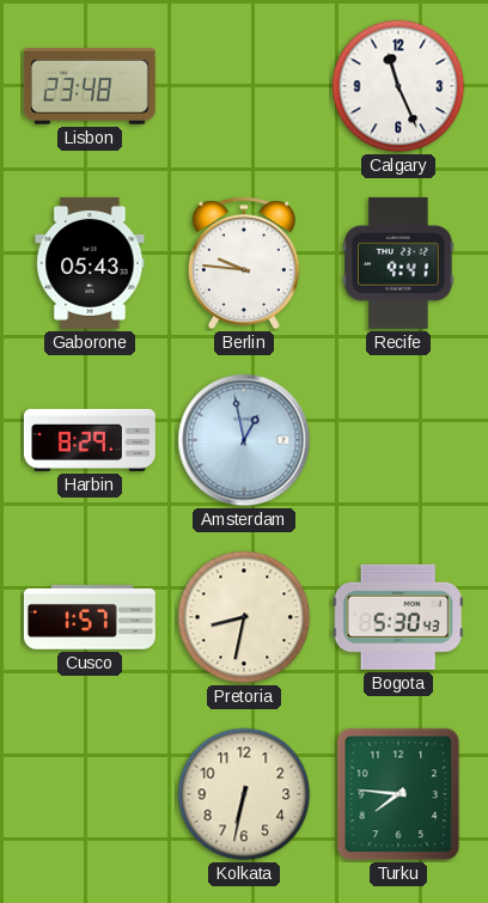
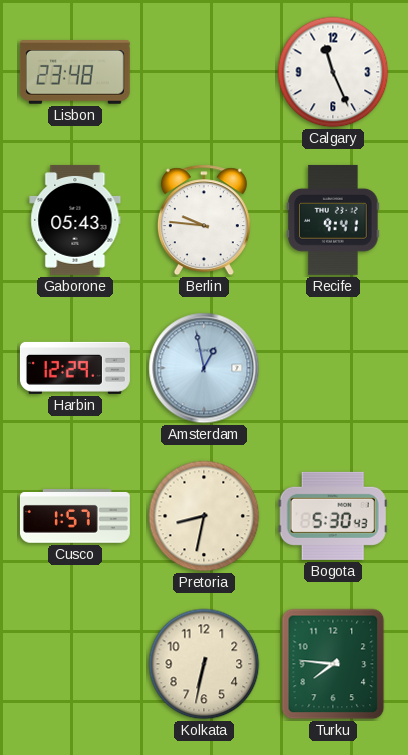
Harbin: 8:29 -> 12:29 (75, 368)
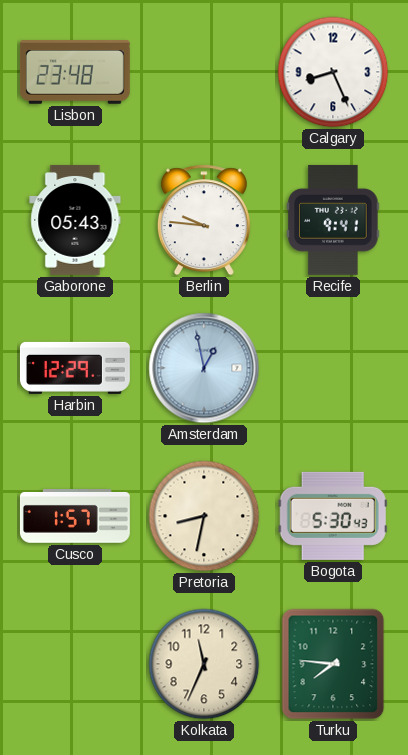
Calgary: 11:26 -> 8:26 (333, 72)
Kolkata: 6:32 -> 11:34 (204, 664)
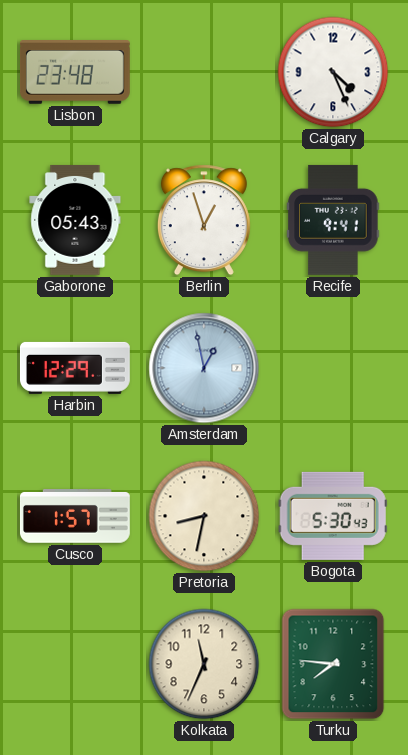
Calgary: 8:26 -> 4:26 (333, 72)
Berlin: 9:46 -> 12:57 (204, 220)
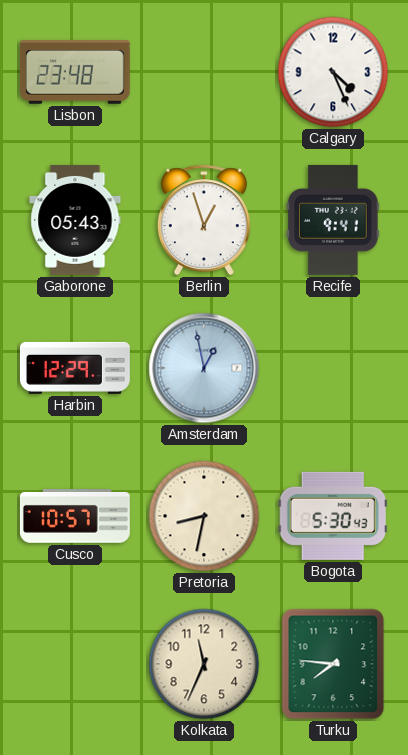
Cusco: 1:57 -> 10:57 (75, 517)
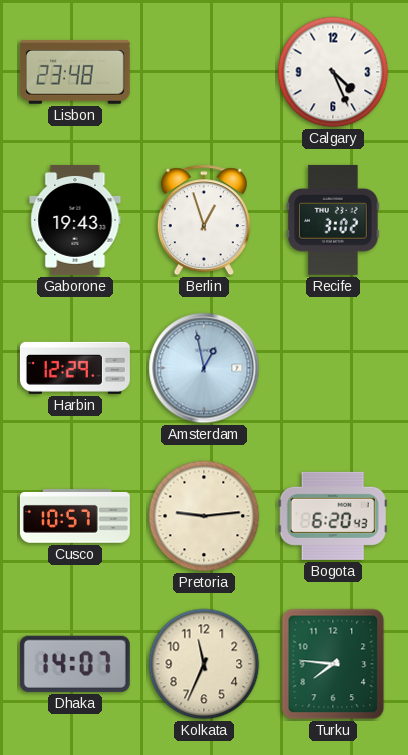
Gaborone: 05:43 -> 19:43 (75, 220)
Recife: 9:41 -> 3:02 (333, 220)
Pretoria: 8:32 -> 9:14 (204, 516)
Bogota: 5:30 -> 6:20 (333, 516)
Dhaka: none -> 14:07 (75, 664)
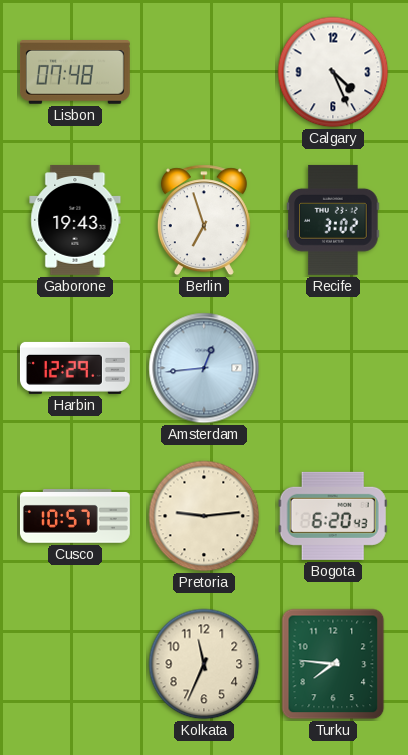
Lisbon: 23:48 -> 07:48 (75, 73)
Berlin: 12:57 -> 6:57 (204, 220)
Amsterdam: 12:58 -> 12:44 (204, 368)
Dhaka: 14:07 -> none (75, 664)
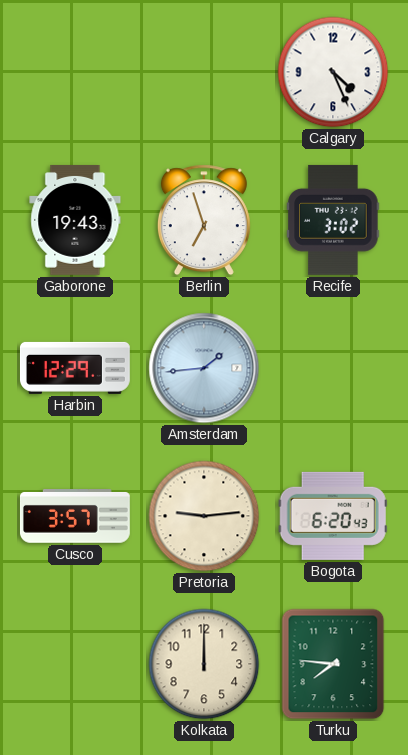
Lisbon: 07:48 -> none (75, 73)
Amsterdam: 12:44 -> 1:44 (204, 368)
Cusco: 10:57 -> 3:57 (75, 517)
Kolkata: 11:34 -> 12:00 (204, 664)
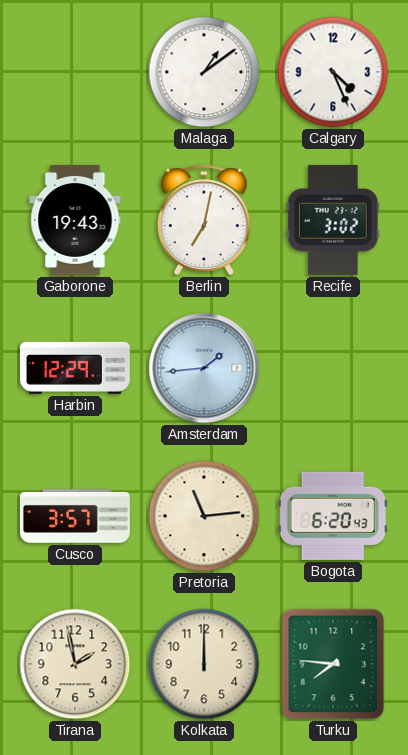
Malaga: none -> 1:09 (204, 72)
Berlin: 6:57 -> 7:02 (204, 220)
Pretoria: 9:14 -> 11:14 (204, 516)
Tirana: none -> 1:58 (75, 664)
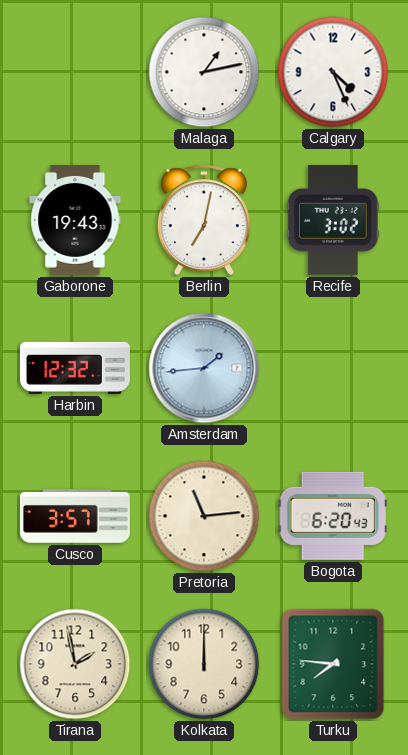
Malaga: 1:09 -> 1:13 (204, 72)
Harbin: 12:29 -> 12:32 (75, 368)
